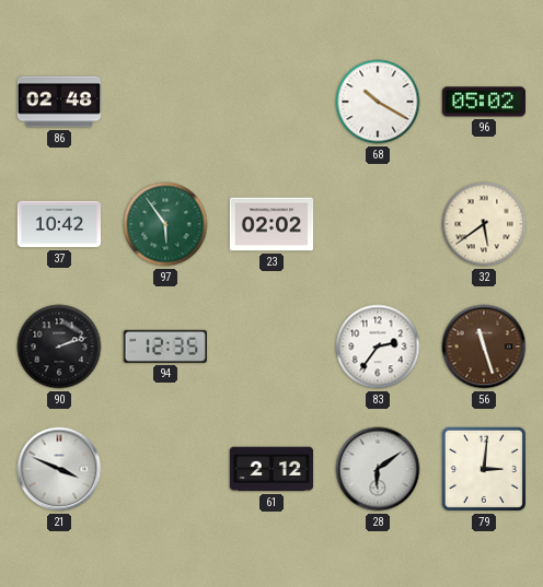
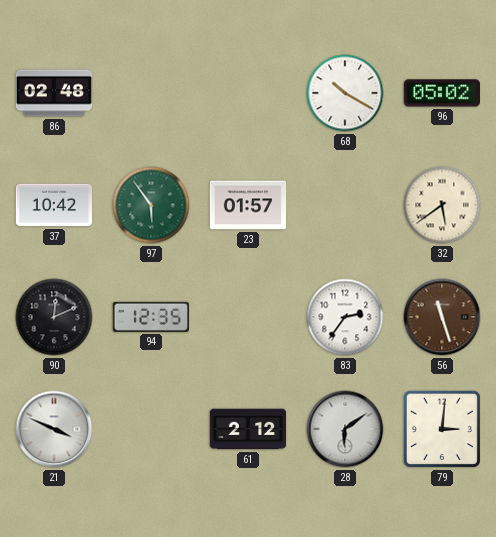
23: 02:02 -> 01:57 (248, 205)
90: 2:12 -> 12:11 (54, 317)
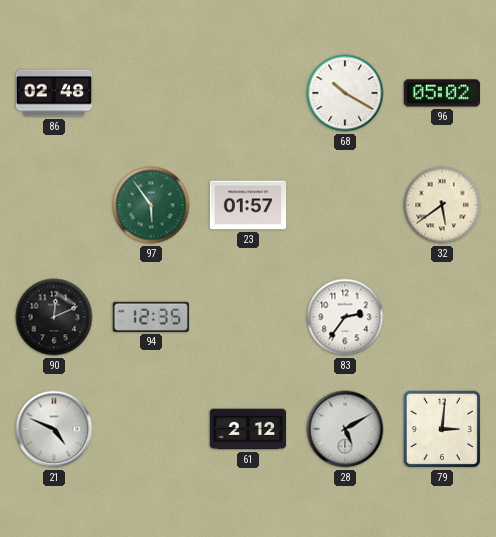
37: 10:42 -> none (54, 205)
56: 11:27 -> none (442, 317)
21: 3:49 -> 4:49 (54, 429)
28: 6:09 -> 5:10 (345, 429)
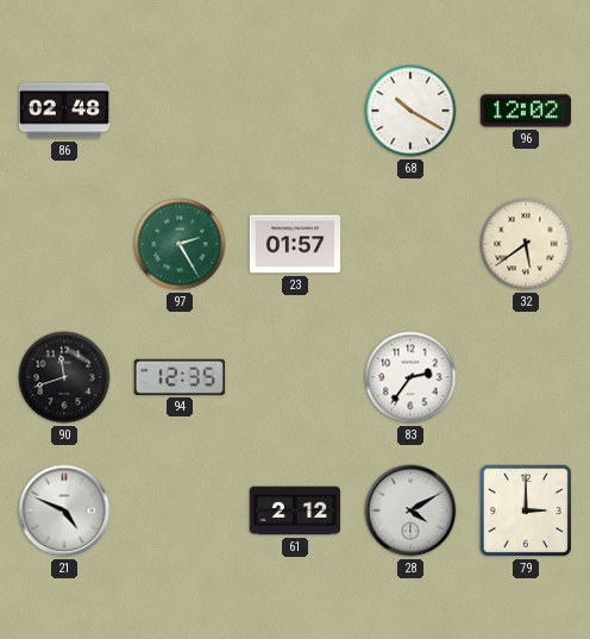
96: 05:02 -> 12:02 (525, 111)
97: 5:54 -> 2:25 (180, 244)
90: 12:11 -> 11:42 (64, 377)
28: 5:10 -> 4:10 (410, 510)
79: 3:01 -> 3:00 (526, 510)
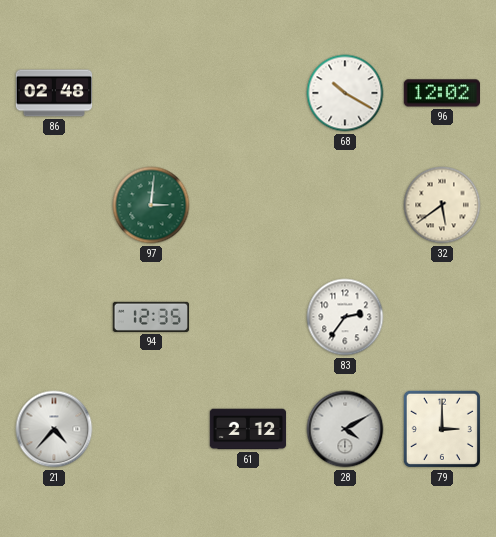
97: 2:25 -> 3:01 (151, 205)
23: 01:57 -> none (295, 244)
90: 11:42 -> none (64, 377)
21: 4:49 -> 4:37 (54, 429)
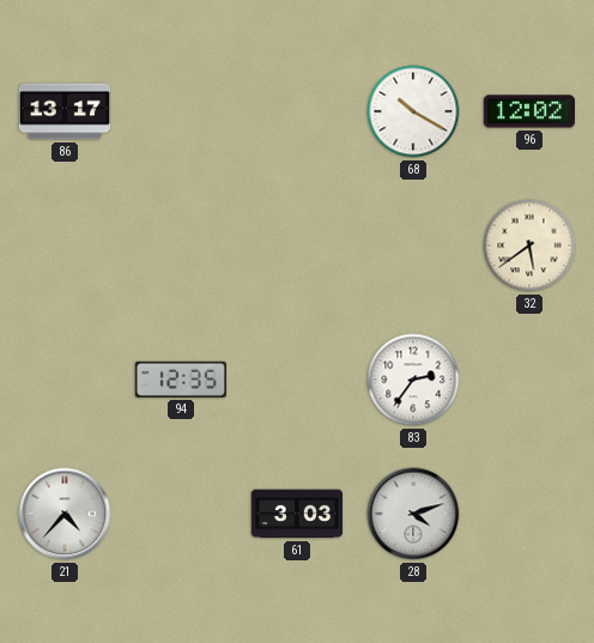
86: 02:48 -> 13:17 (65, 111)
97: 3:01 -> none (151, 205)
61: 2:12 -> 3:03 (297, 514)
28: 4:10 -> 4:12 (413, 514)
79: 3:00 -> none (442, 429)
